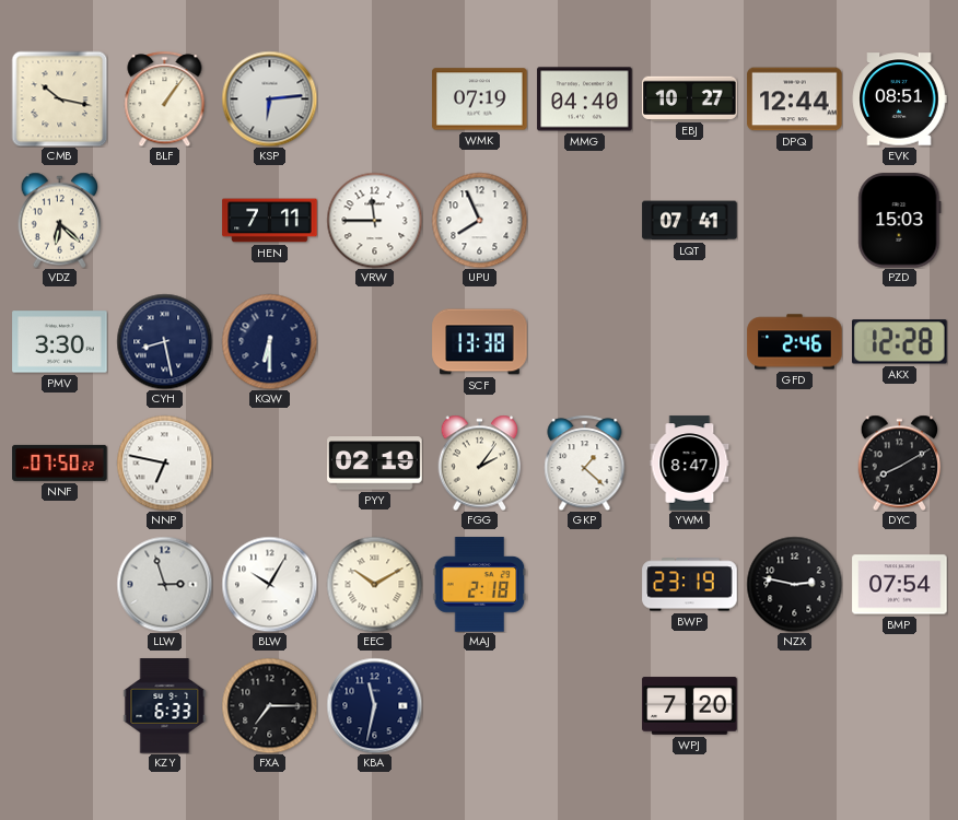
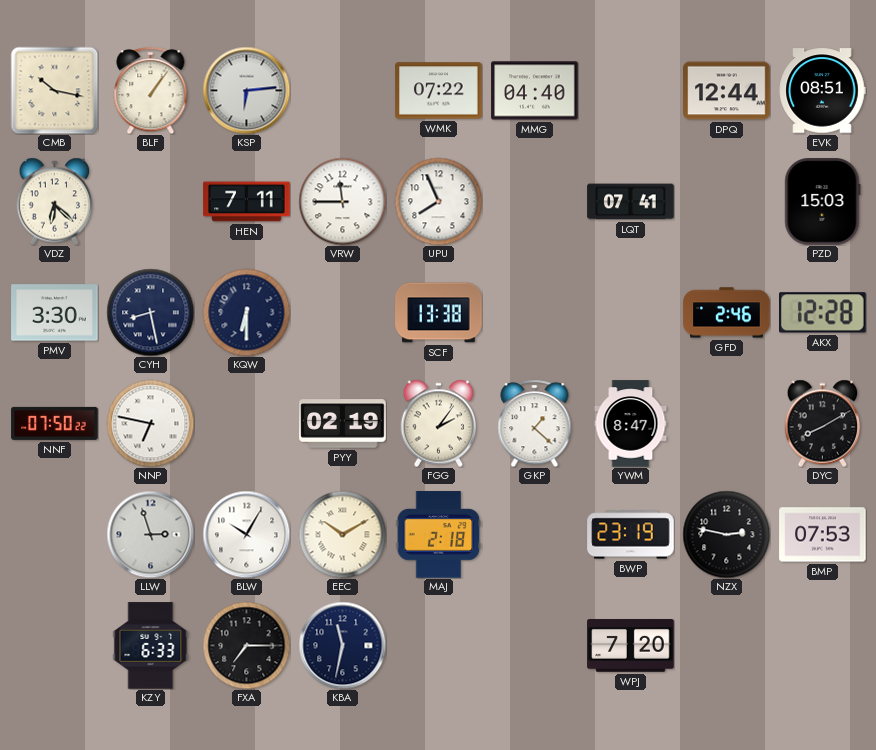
WMK: 07:19 -> 07:22 (439, 91)
EBJ: 10:27 -> none (690, 98)
BMP: 07:54 -> 07:53 (823, 535)
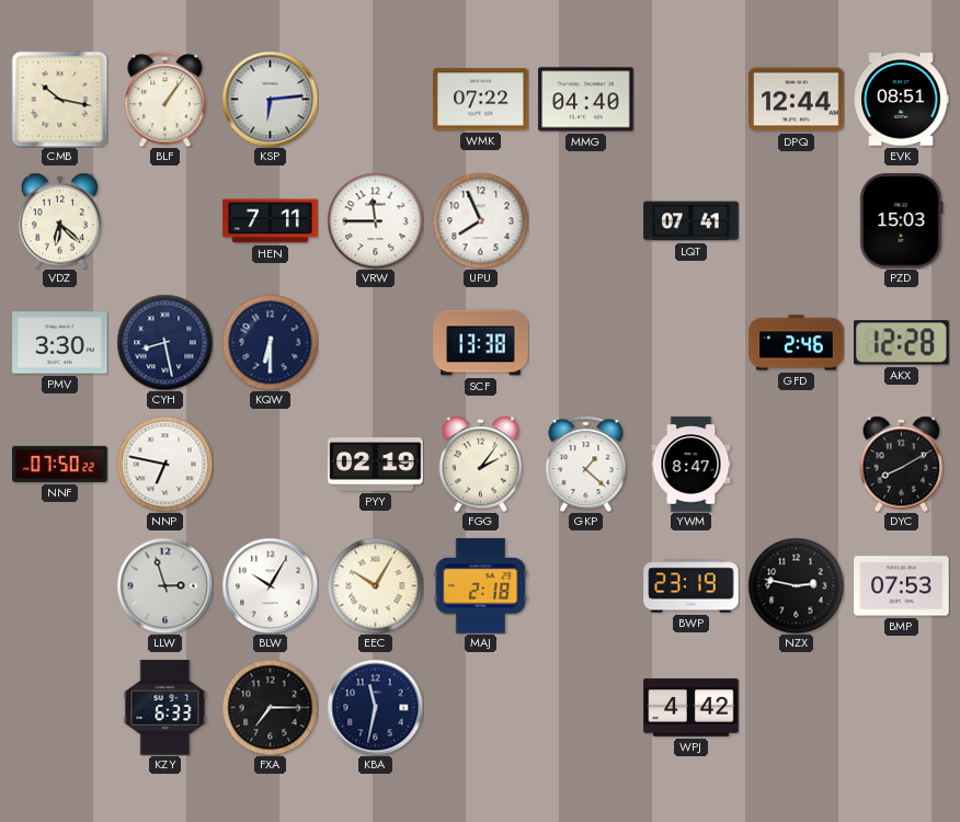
EEC: 10:10 -> 10:05 (375, 585)
WPJ: 7:20 -> 4:42 (692, 708)
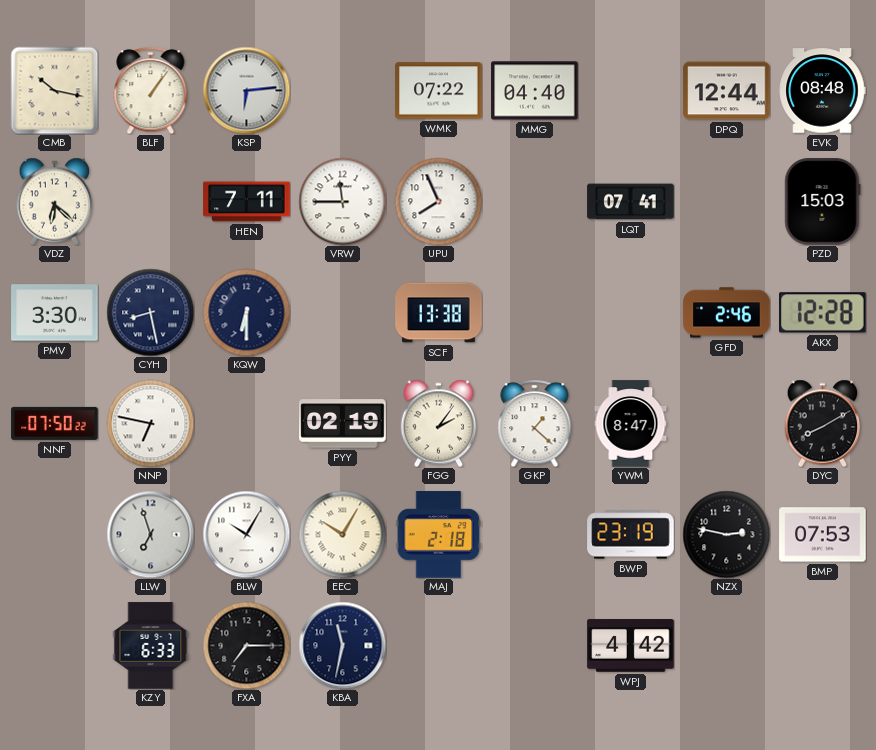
EVK: 08:51 -> 08:48 (822, 91)
LLW: 2:57 -> 6:57 (150, 534)
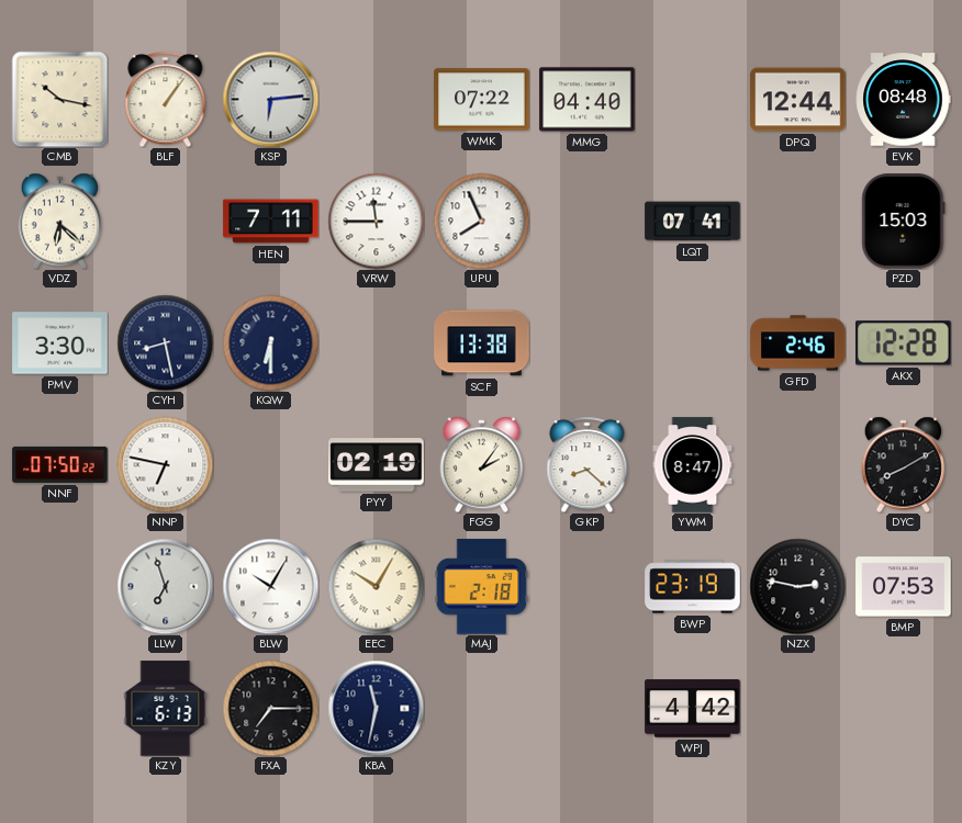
GKP: 1:22 -> 8:22 (588, 464)
KZY: 6:33 -> 6:13 (166, 709)
